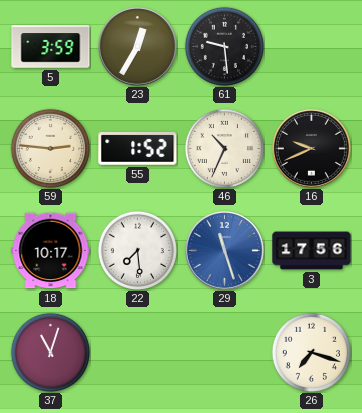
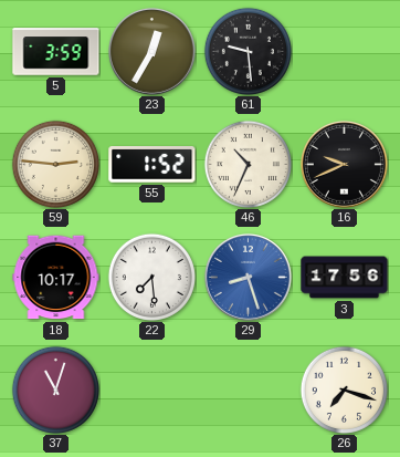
29: 11:27 -> 8:27 (248, 277)
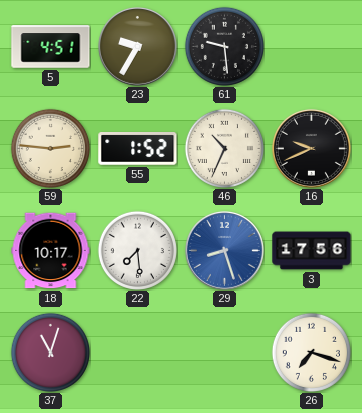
5: 3:59 -> 4:51 (51, 47)
23: 12:35 -> 9:35 (137, 46)
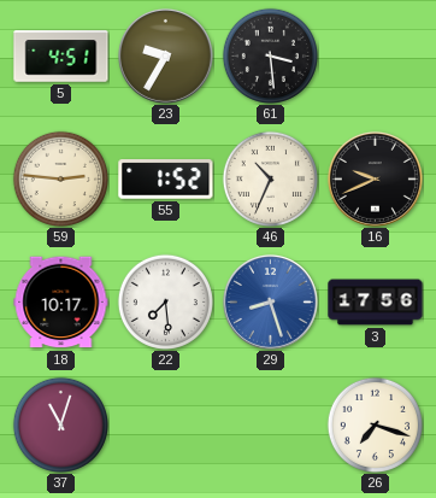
61: 9:29 -> 3:29 (270, 55)
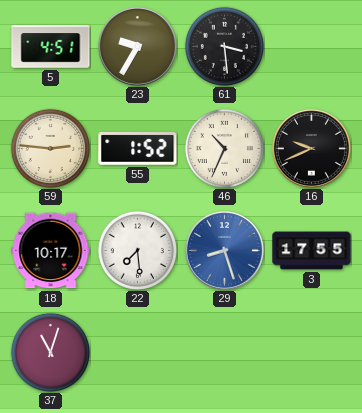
3: 17:56 -> 17:55 (312, 251)
26: 7:18 -> none (375, 424)
